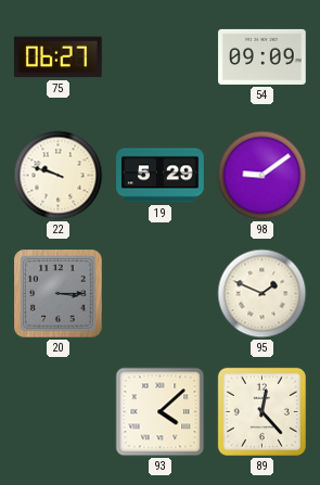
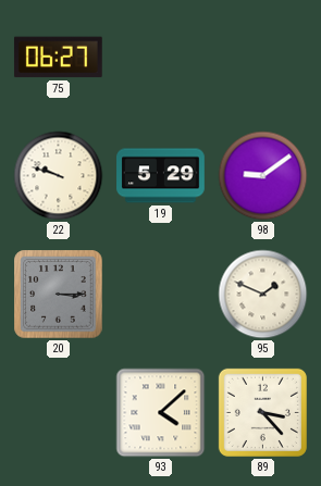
54: 09:09 -> none (263, 56)
89: 12:23 -> 3:23 (262, 412)
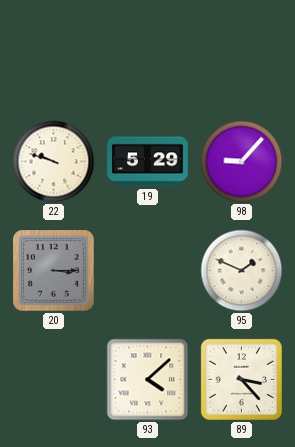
75: 06:27 -> none (58, 58)
98: 9:09 -> 9:07 (242, 162)
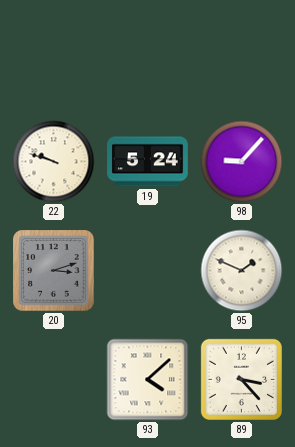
19: 5:29 -> 5:24 (148, 162)
20: 3:15 -> 3:12 (54, 271)
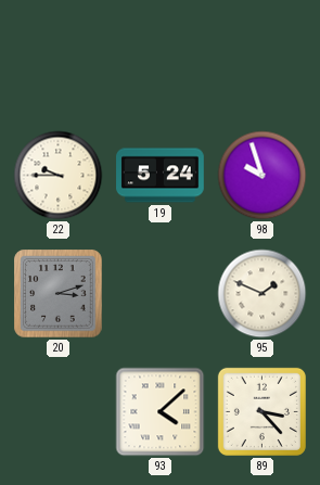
22: 9:48 -> 9:45 (59, 176)
98: 9:07 -> 9:57 (263, 176)
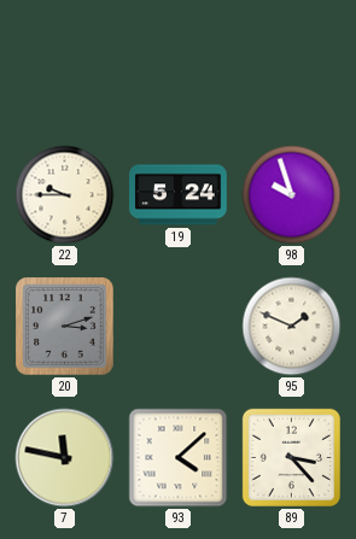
7: none -> 11:47 (65, 458)
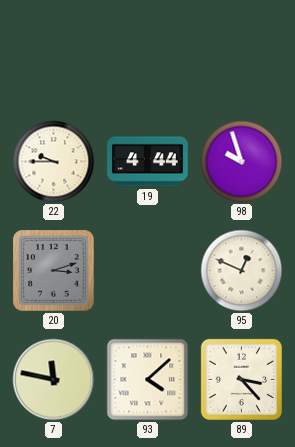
19: 5:24 -> 4:44 (148, 162)
95: 1:49 -> 12:49 (242, 271)
